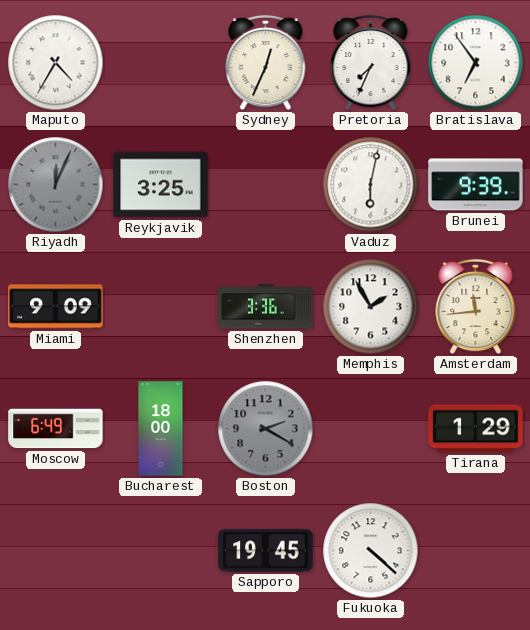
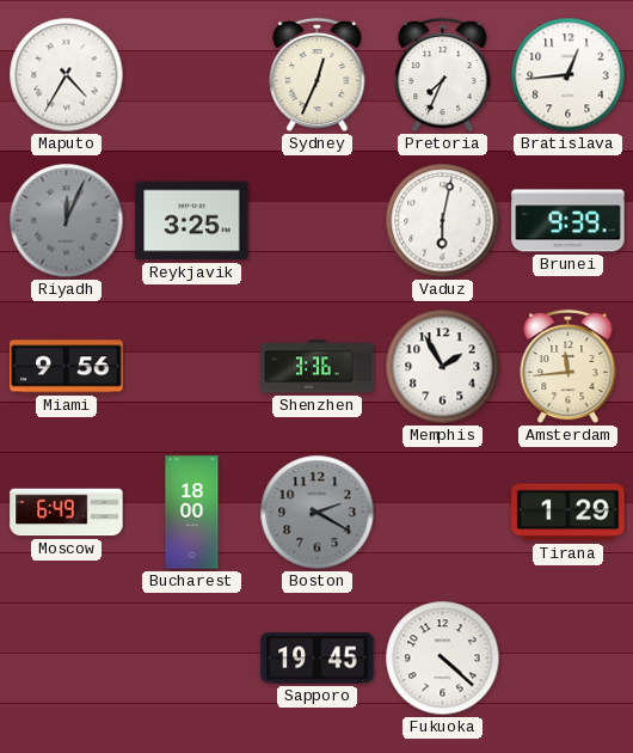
Bratislava: 6:54 -> 12:44 (569, 75)
Miami: 9:09 -> 9:56 (67, 367)
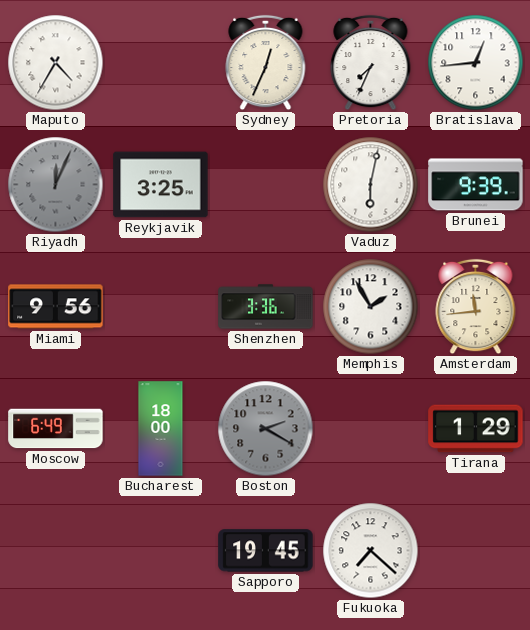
Fukuoka: 4:22 -> 7:22 (371, 551)
